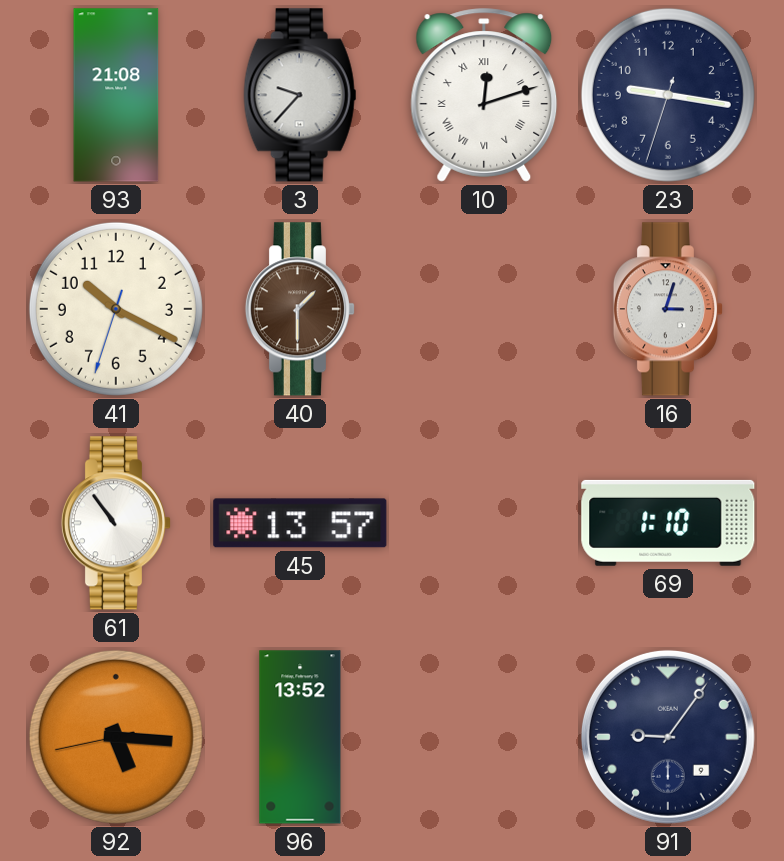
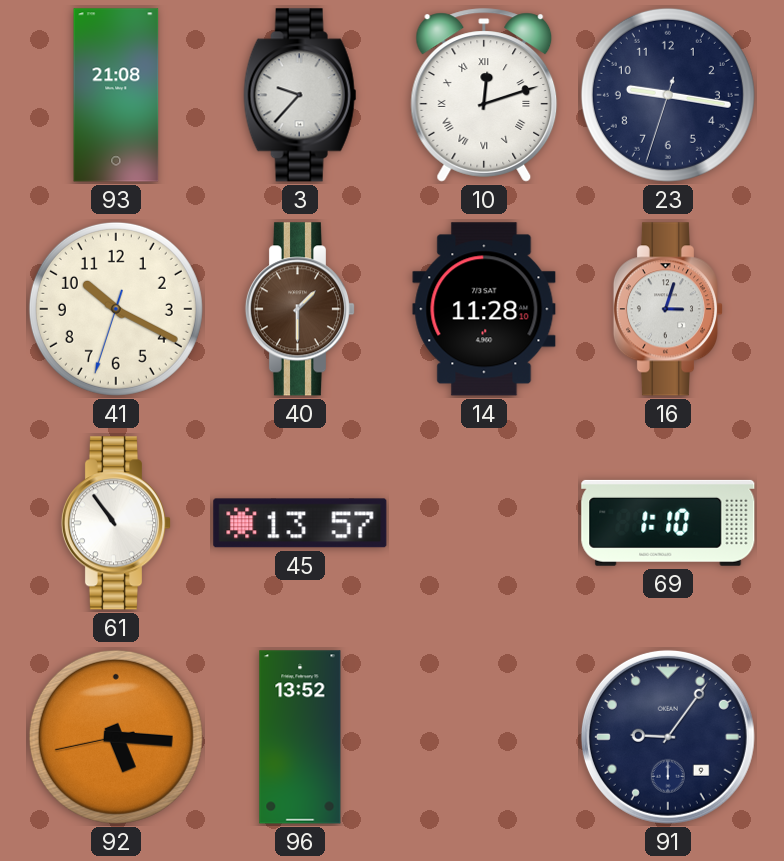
14: none -> 11:28 (484, 309)
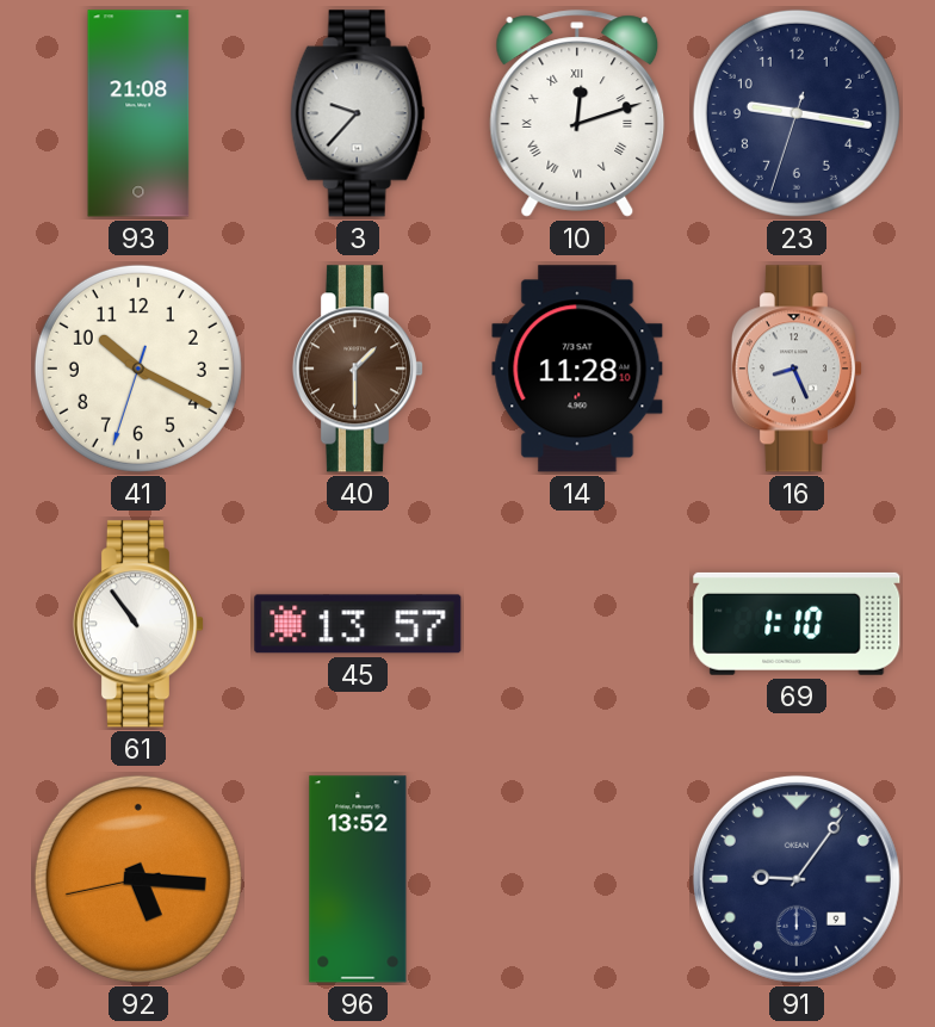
16: 3:03 -> 8:26 (795, 369)
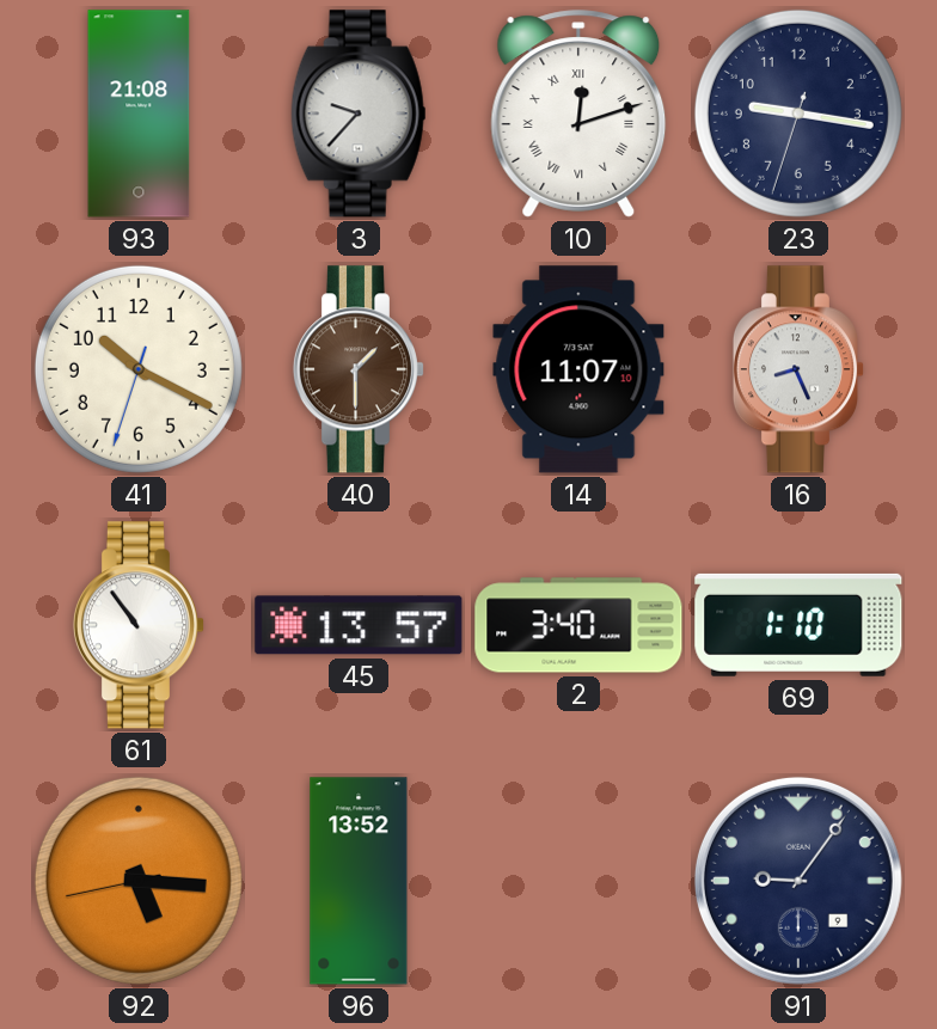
14: 11:28 -> 11:07 (578, 369)
2: none -> 3:40 (578, 625)
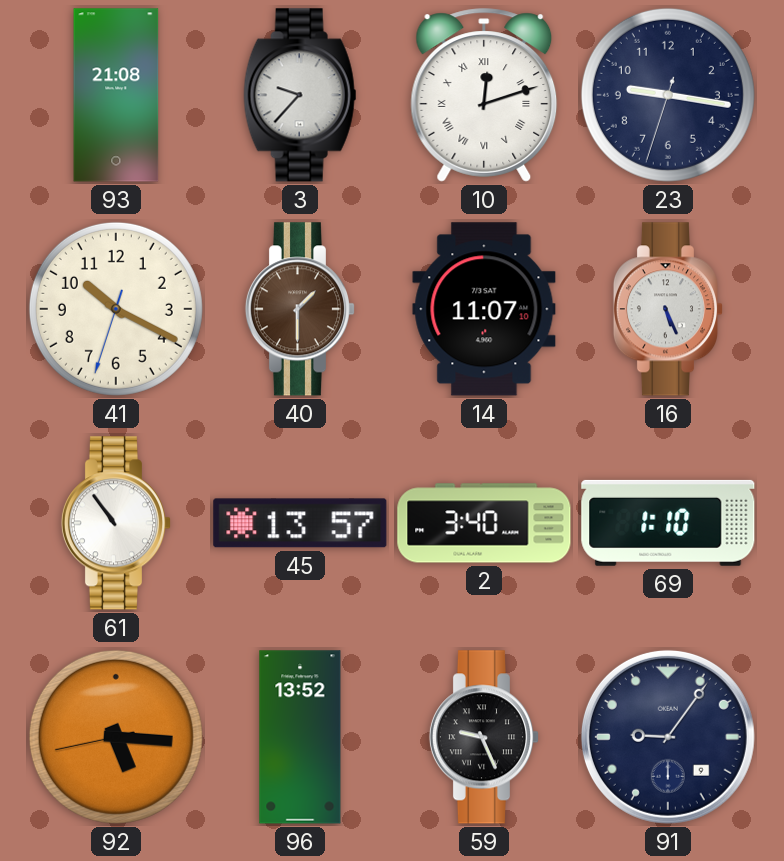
16: 8:26 -> 5:26 (667, 309)
59: none -> 9:26 (483, 737)
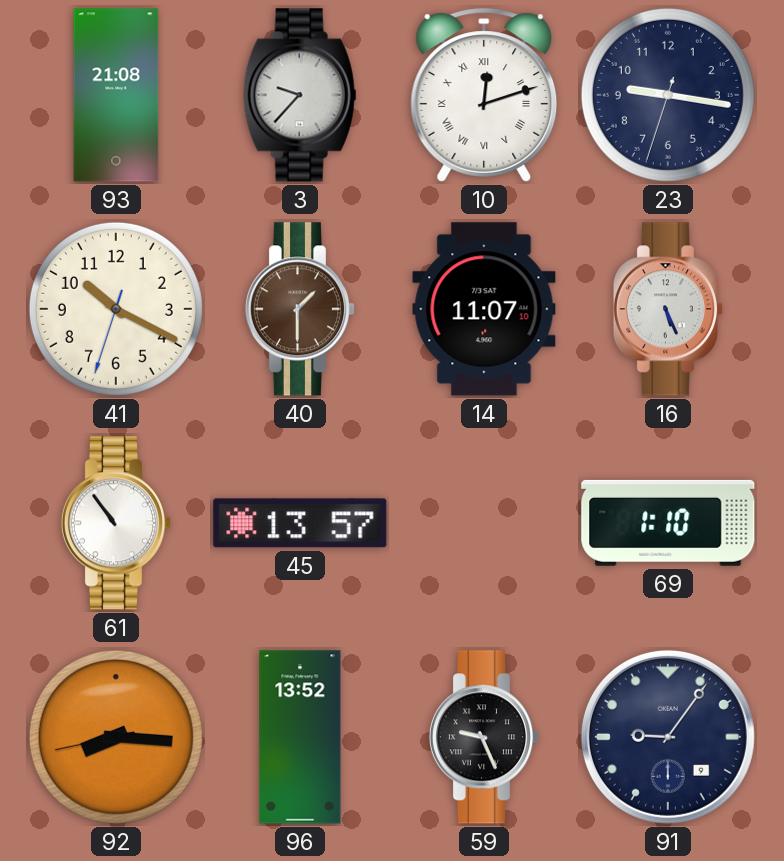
2: 3:40 -> none (484, 523)
92: 5:15 -> 8:15 (116, 737)
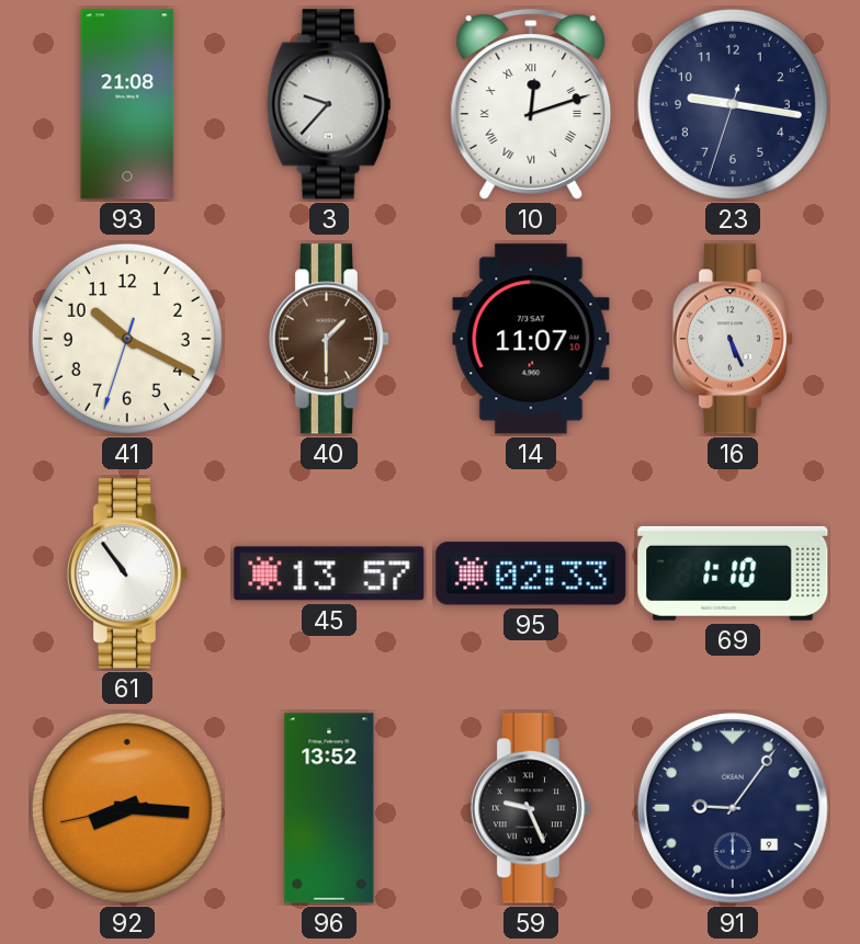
95: none -> 02:33 (531, 573)
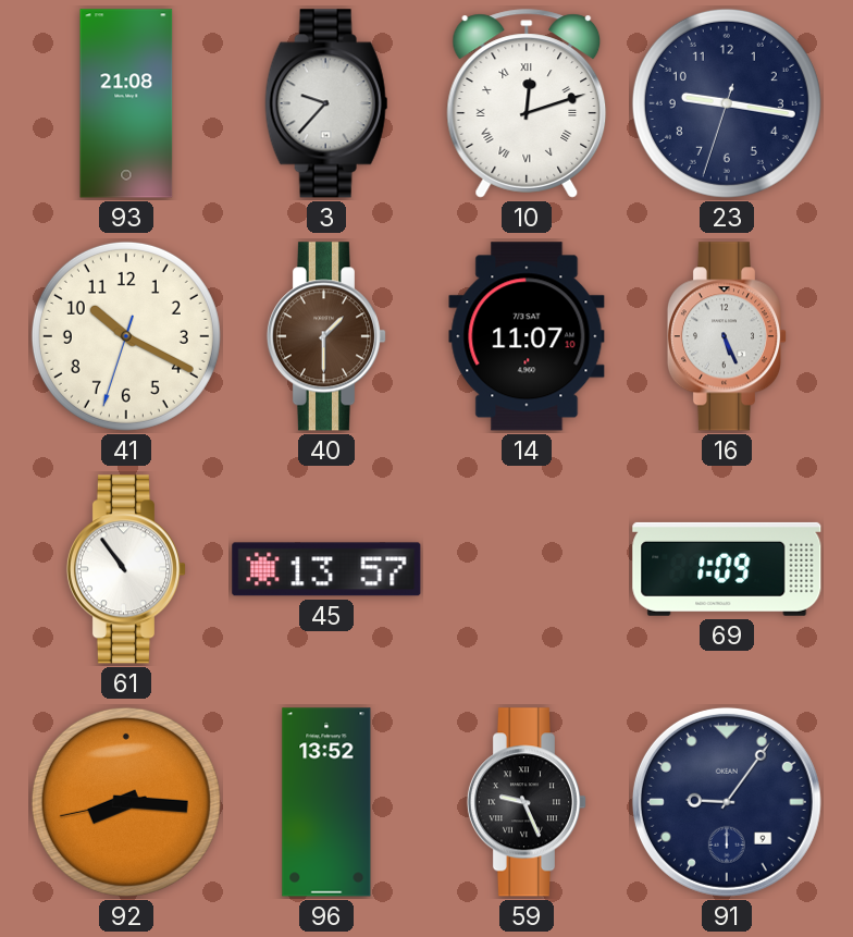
95: 02:33 -> none (531, 573)
69: 1:10 -> 1:09 (727, 569)
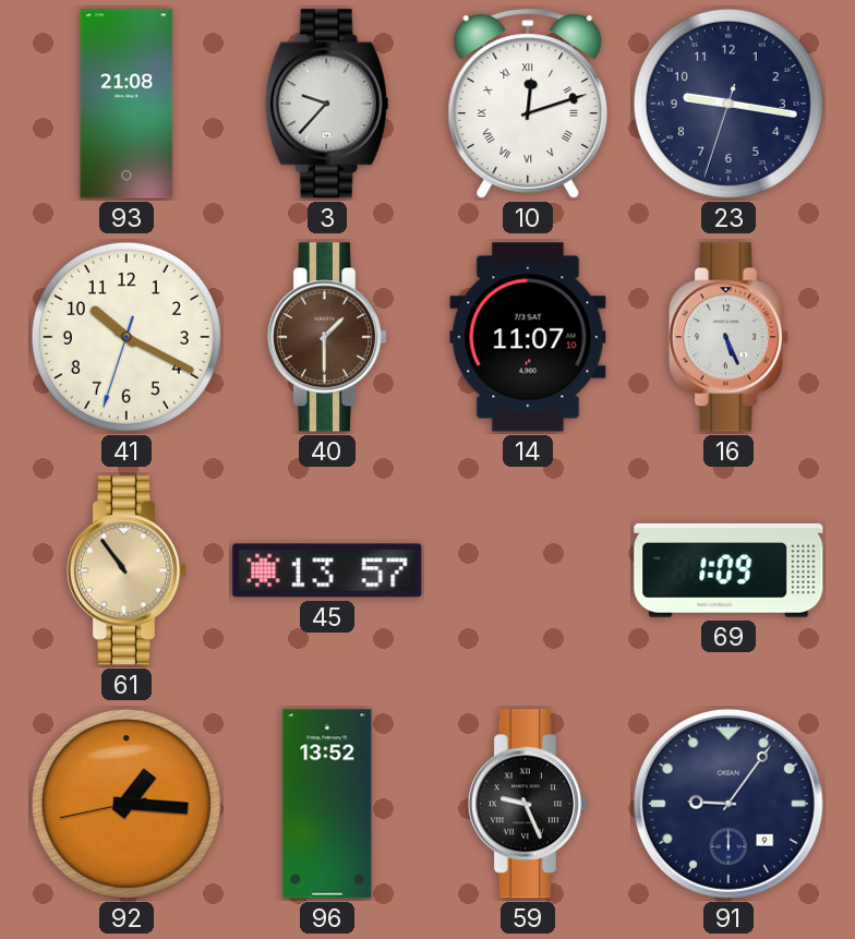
61 dial: white -> champagne (125, 570)
92: 8:15 -> 1:15 (127, 804)
